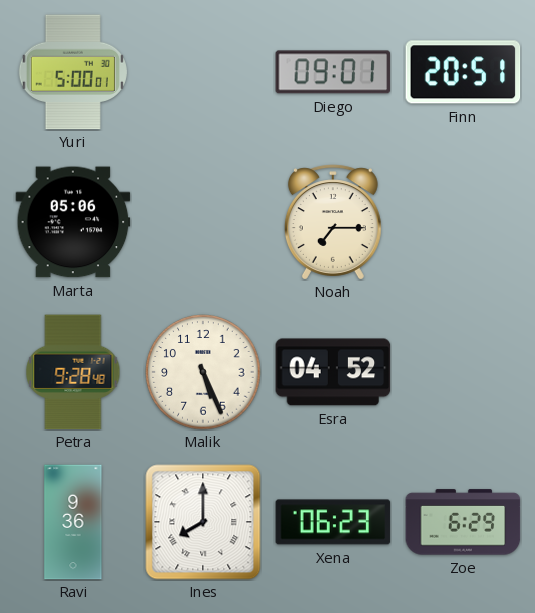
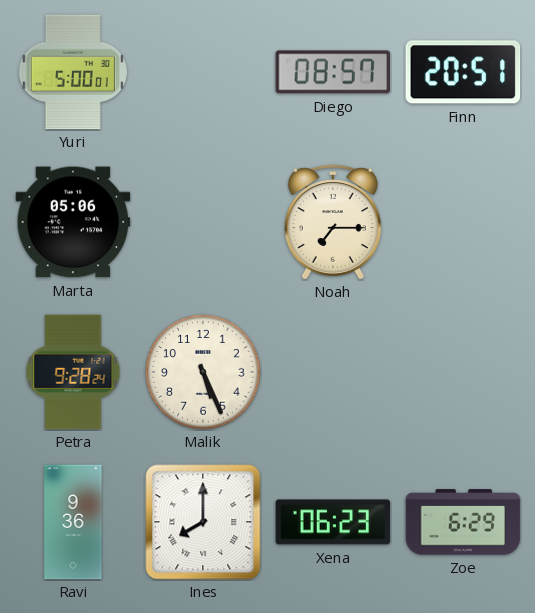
Diego: 09:01 -> 08:57 (333, 72)
Petra: 9:28:48 -> 9:28:24 (73, 372)
Esra: 04:52 -> none (333, 372)
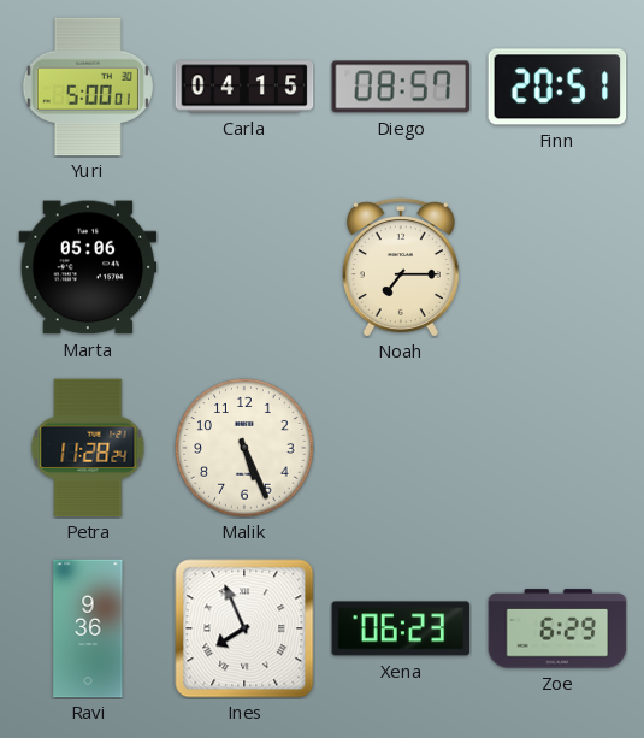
Carla: none -> 04:15 (244, 87)
Petra: 9:28 -> 11:28 (88, 448)
Ines: 8:00 -> 7:56 (244, 628)
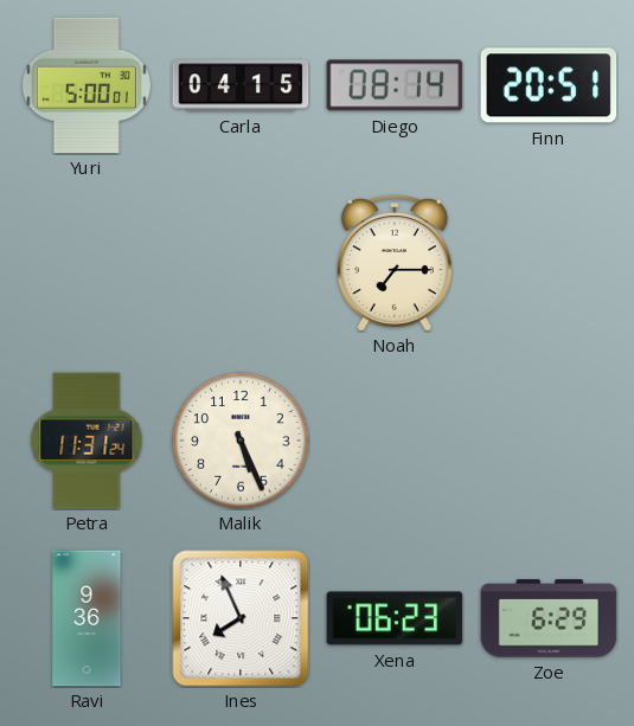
Diego: 08:57 -> 08:14 (395, 85)
Marta: 05:06 -> none (88, 267)
Petra: 11:28 -> 11:31 (87, 441)
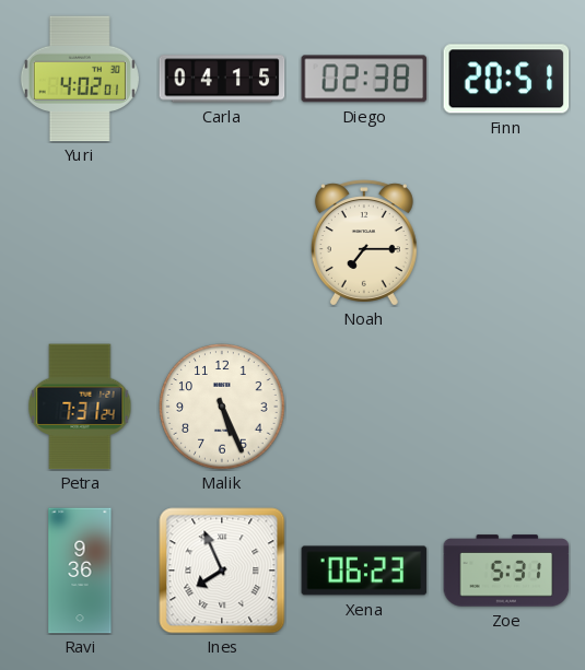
Yuri: 5:00 -> 4:02 (80, 79)
Diego: 08:14 -> 02:38 (364, 79)
Petra: 11:31 -> 7:31 (80, 407)
Zoe: 6:29 -> 5:31 (506, 571)
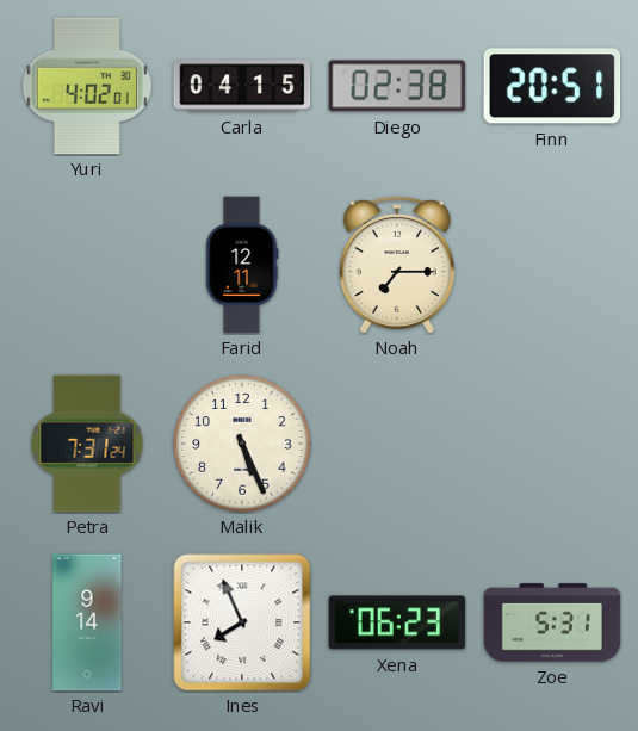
Farid: none -> 12:11 (242, 265)
Ravi: 9:36 -> 9:14 (87, 622)
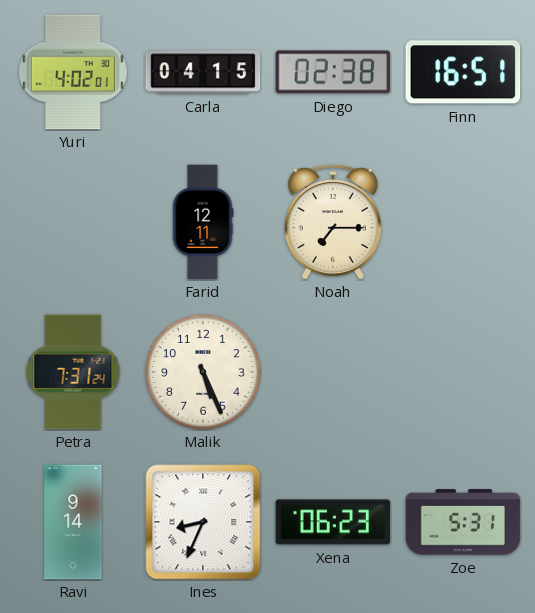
Finn: 20:51 -> 16:51 (463, 72)
Ines: 7:56 -> 8:34 (203, 522)
